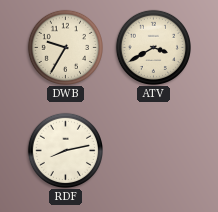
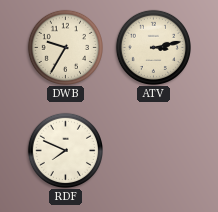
ATV: 3:40 -> 3:13 (153, 47)
RDF: 8:13 -> 7:49 (65, 150)
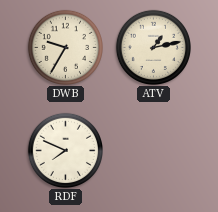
ATV: 3:13 -> 1:13 (153, 47)
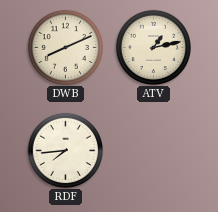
DWB: 9:35 -> 8:11 (65, 47)
RDF: 7:49 -> 7:44 (65, 150)
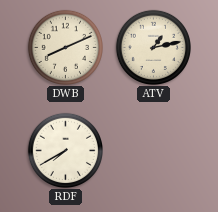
RDF: 7:44 -> 7:40 (65, 150)
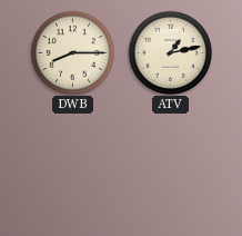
DWB: 8:11 -> 8:15 (72, 52)
RDF: 7:40 -> none (65, 150)
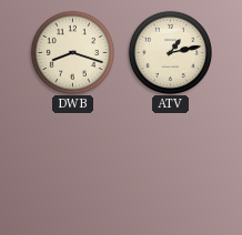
DWB: 8:15 -> 8:18 (72, 52)
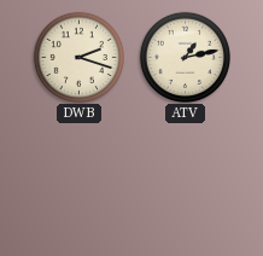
DWB: 8:18 -> 2:18 (78, 57)
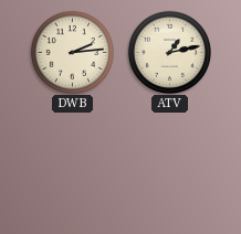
DWB: 2:18 -> 2:14 (72, 52)
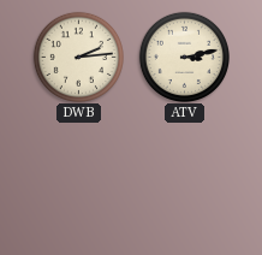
ATV: 1:13 -> 3:13 (184, 57)
